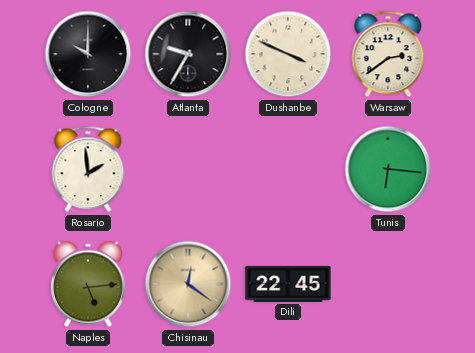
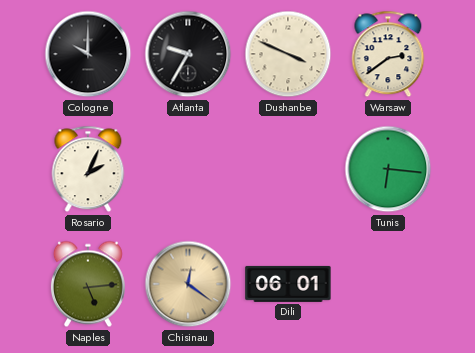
Rosario: 1:59 -> 2:04 (88, 169)
Dili: 22:45 -> 06:01 (288, 284)
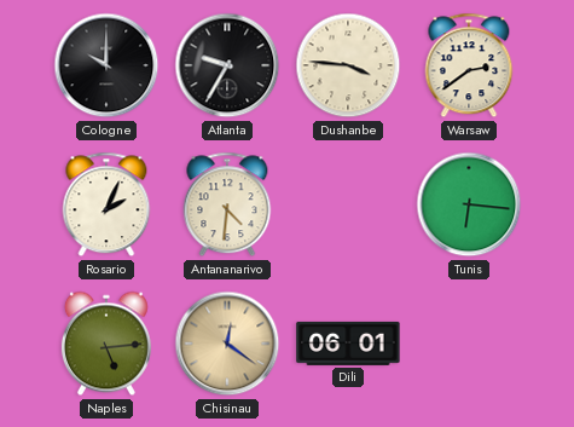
Dushanbe: 3:49 -> 3:46 (348, 65)
Antananarivo: none -> 4:31 (227, 204)
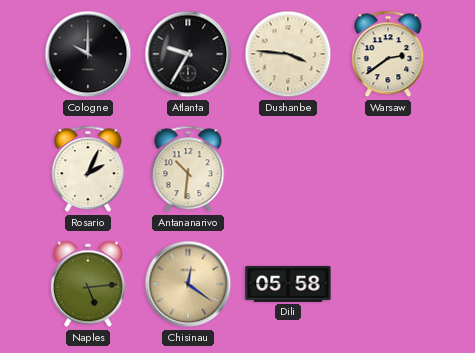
Antananarivo: 4:31 -> 10:31 (188, 169)
Tunis: 6:16 -> none (469, 204)
Dili: 06:01 -> 05:58 (288, 284)
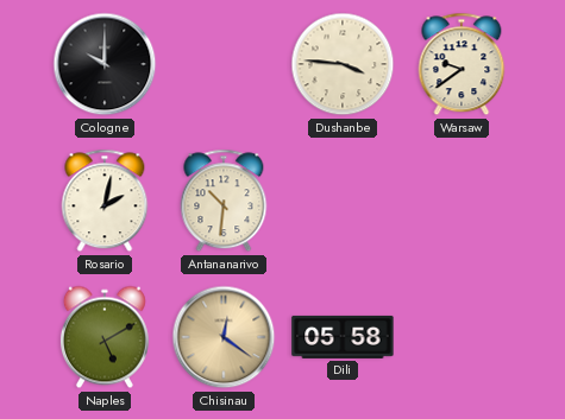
Atlanta: 9:35 -> none (188, 54)
Warsaw: 2:39 -> 9:39 (462, 64)
Rosario: 2:04 -> 2:02 (105, 201)
Naples: 5:14 -> 5:10 (105, 337)
